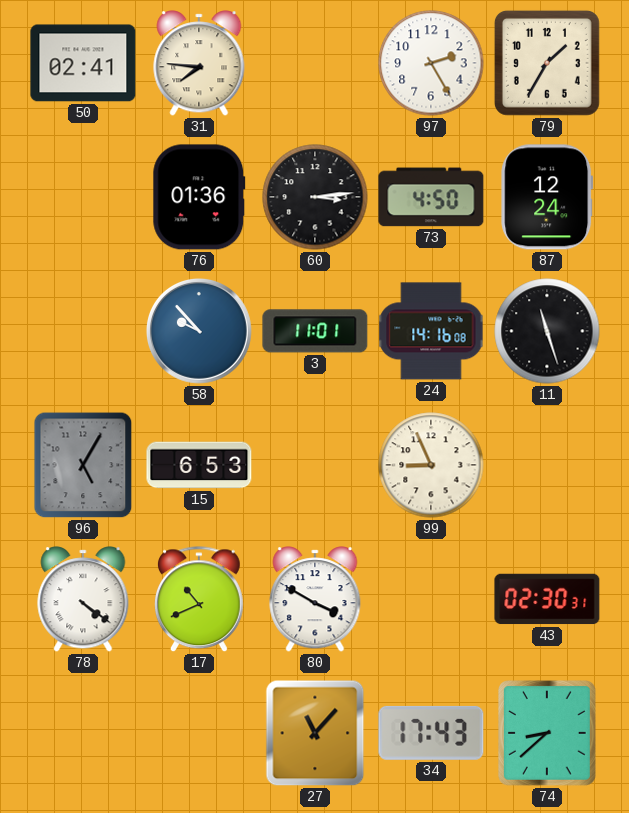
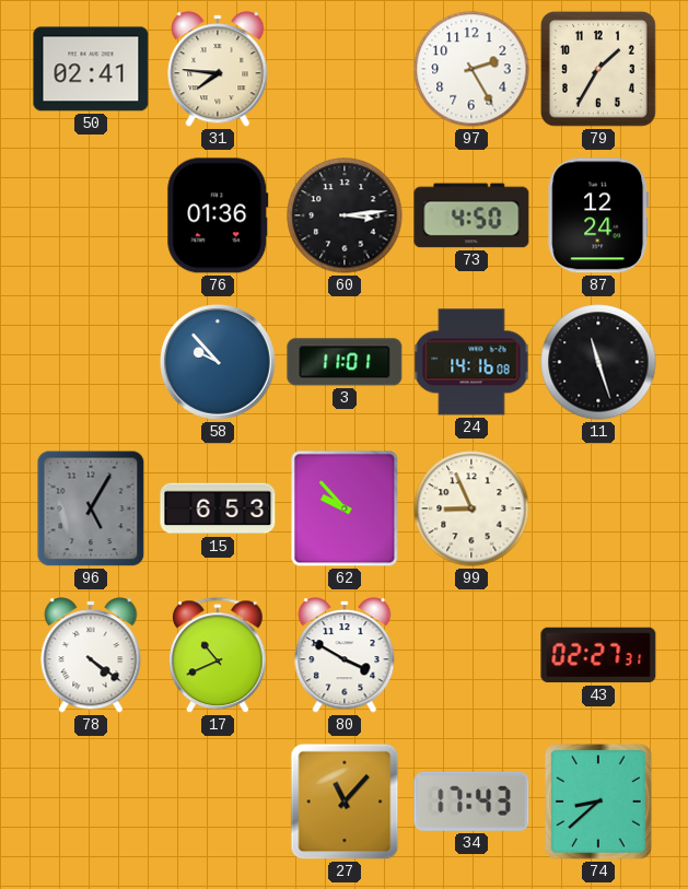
62: none -> 9:53 (345, 508)
43: 02:30 -> 02:27 (598, 655)
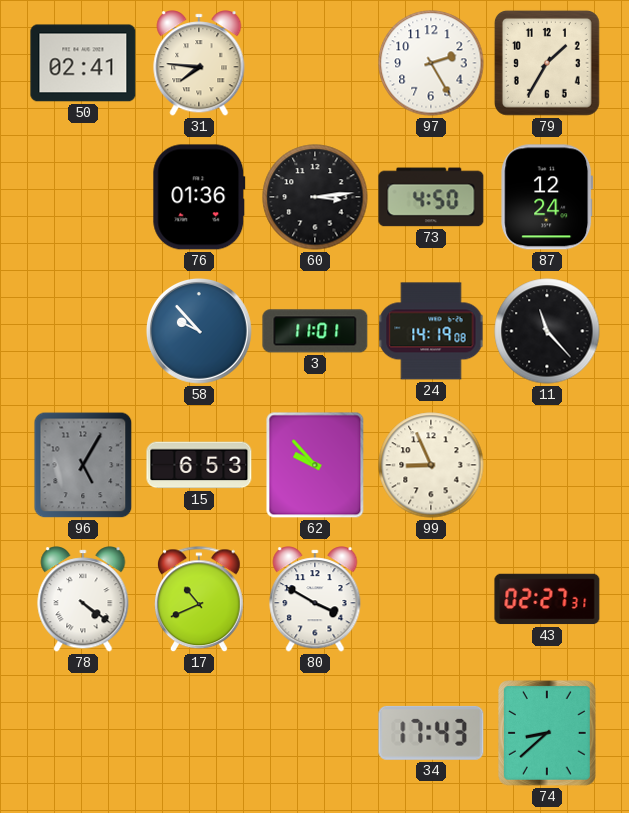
24: 14:16 -> 14:19 (431, 331)
11: 11:27 -> 11:23 (547, 331)
27: 11:07 -> none (345, 802)
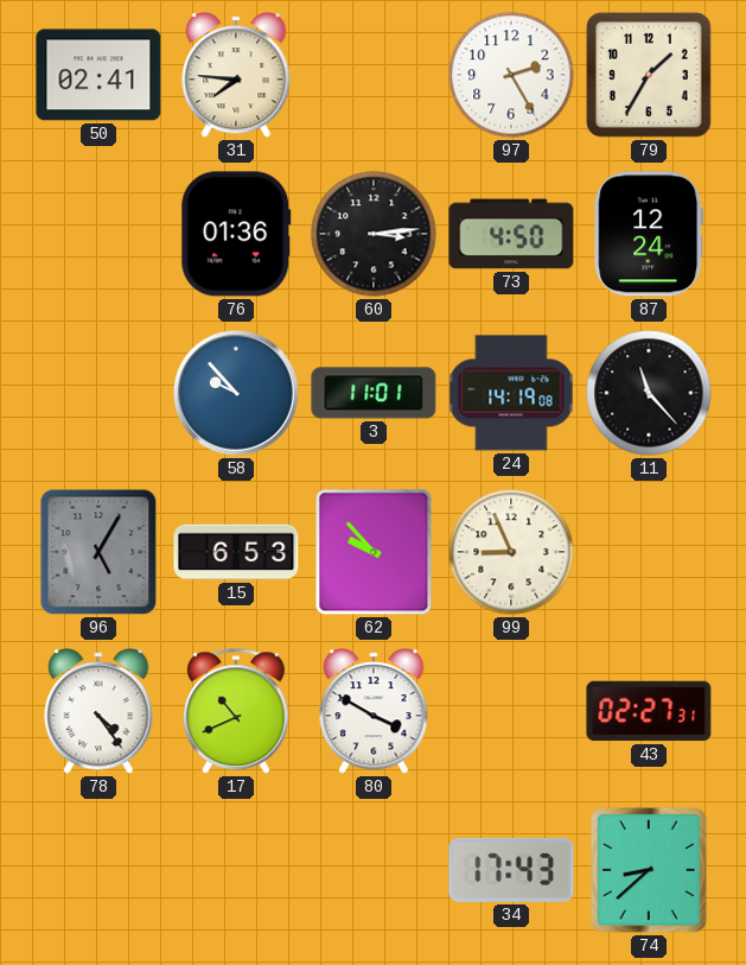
78: 4:21 -> 4:24 (98, 711)
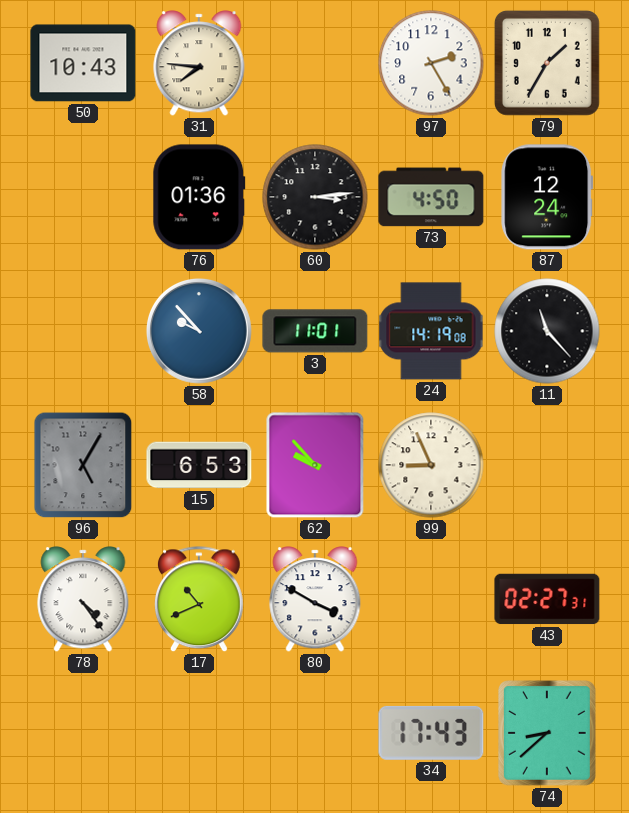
50: 02:41 -> 10:43 (83, 63)
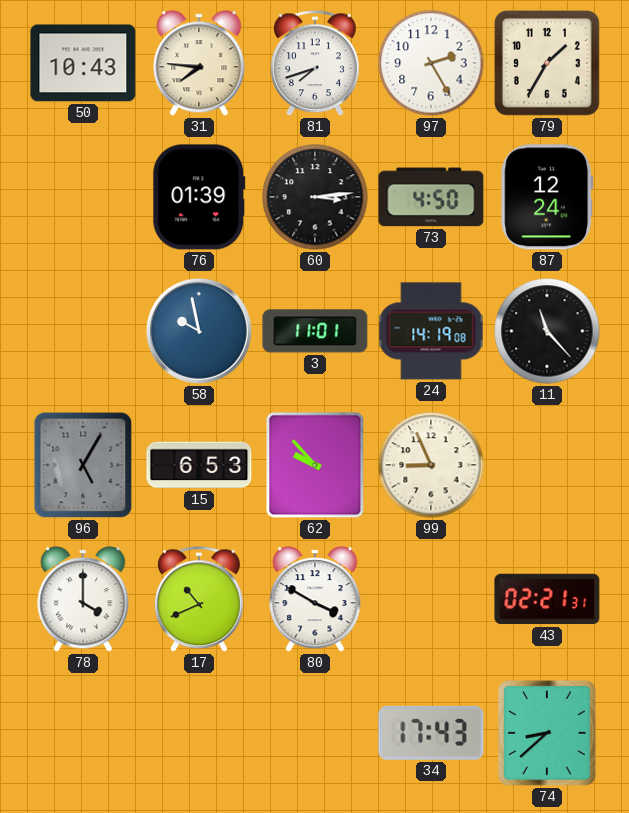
81: none -> 7:42 (316, 64)
76: 01:36 -> 01:39 (199, 197)
58: 9:53 -> 9:58 (199, 331)
78: 4:24 -> 4:00 (83, 599)
43: 02:27 -> 02:21 (547, 599)
